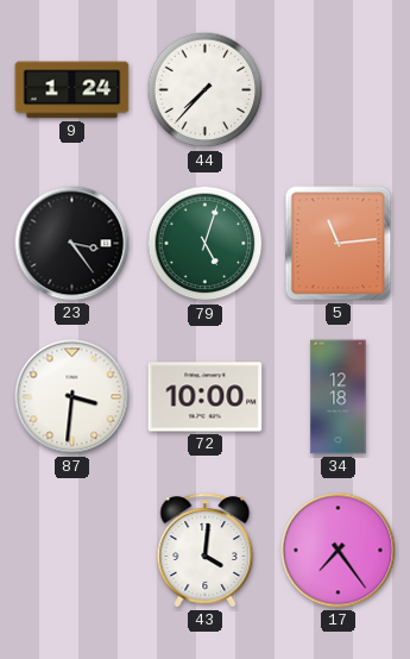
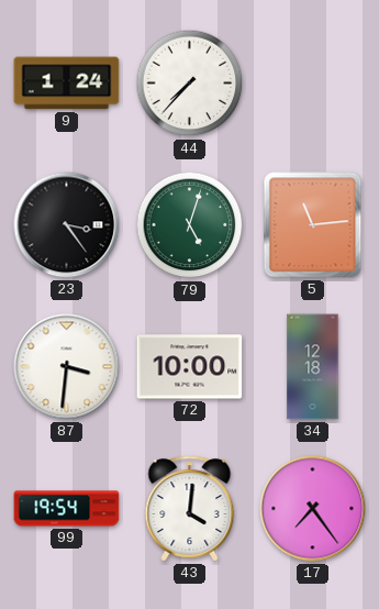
99: none -> 19:54 (67, 509)
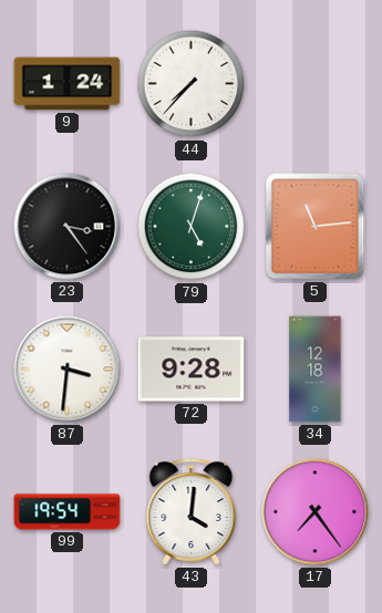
72: 10:00 -> 9:28 (192, 370)
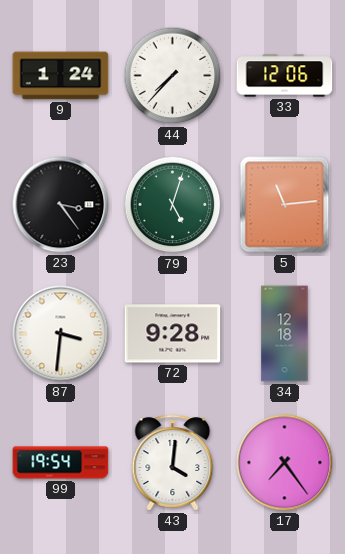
33: none -> 12:06 (285, 76)
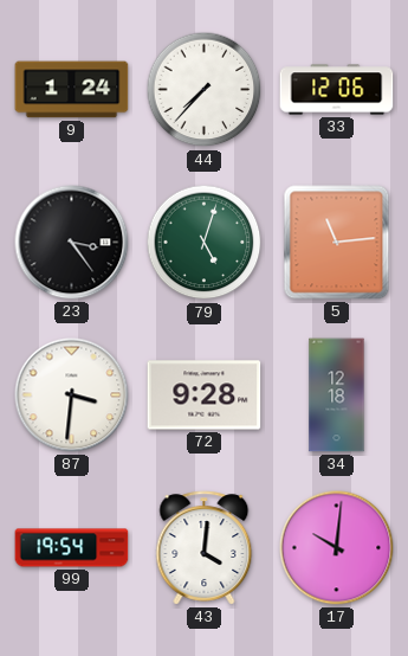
17: 7:24 -> 10:01 (337, 548)
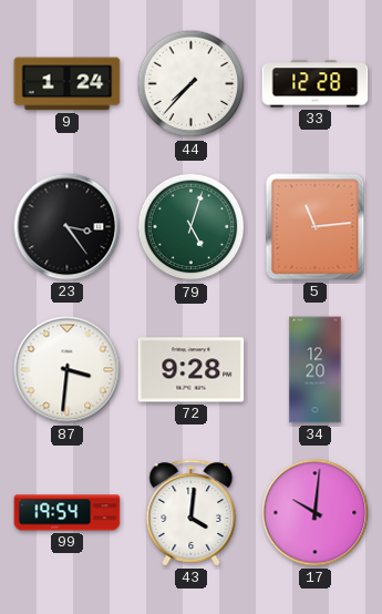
33: 12:06 -> 12:28 (316, 84)
34: 12:18 -> 12:20 (316, 370)
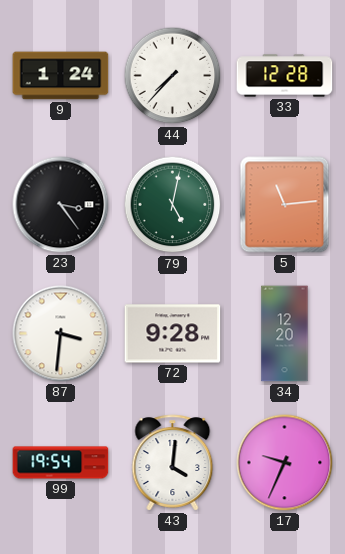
79: 5:03 -> 5:02 (173, 205)
17: 10:01 -> 9:34 (285, 463)
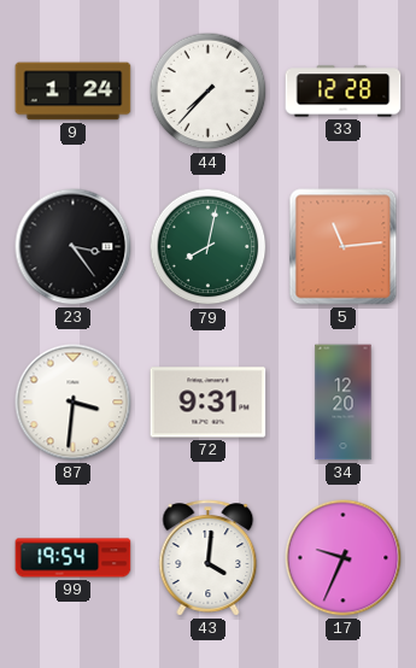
79: 5:02 -> 8:02 (209, 247)
72: 9:28 -> 9:31 (209, 403)
